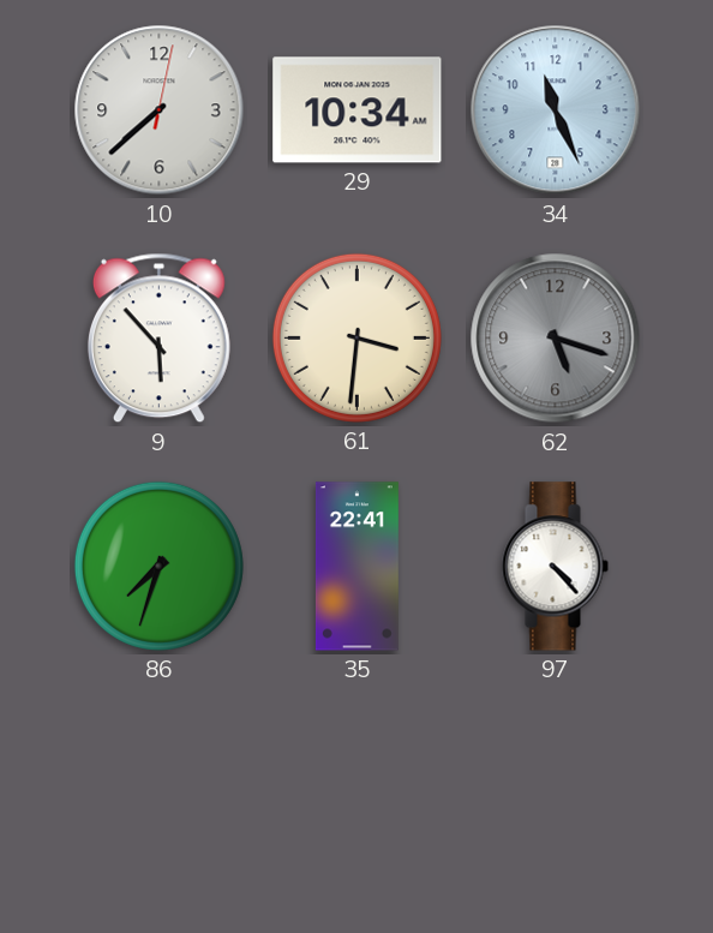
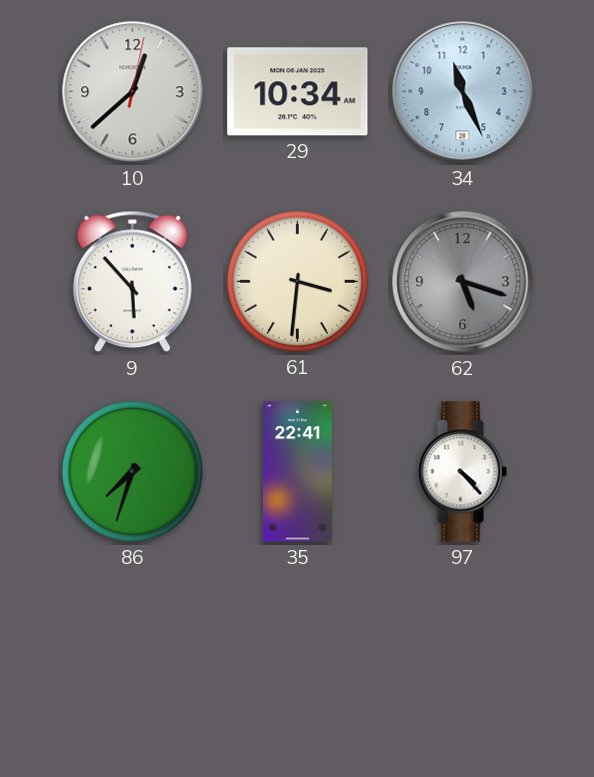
10: 7:38 -> 12:38 (133, 92)
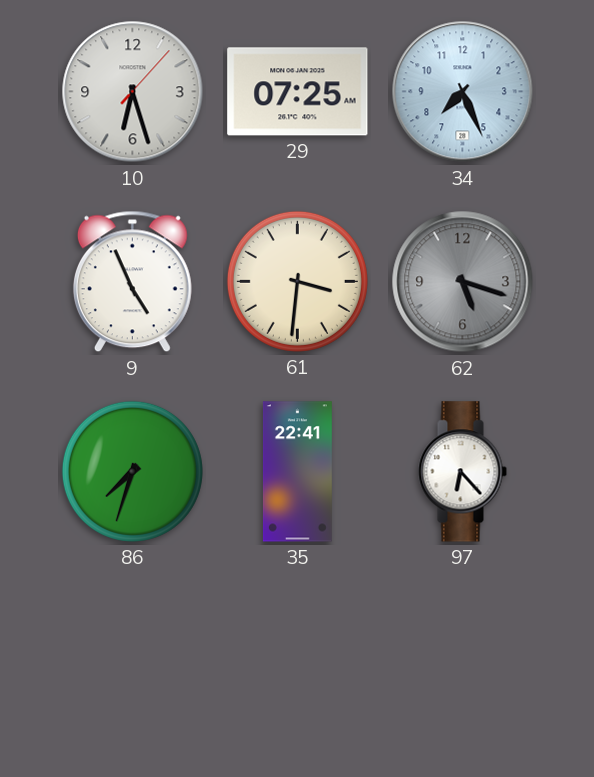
10: 12:38 -> 6:27 (133, 92)
29: 10:34 -> 07:25 (298, 92)
34: 11:26 -> 7:26 (463, 92)
9: 5:53 -> 4:56 (132, 282)
97: 4:23 -> 6:23 (462, 472)
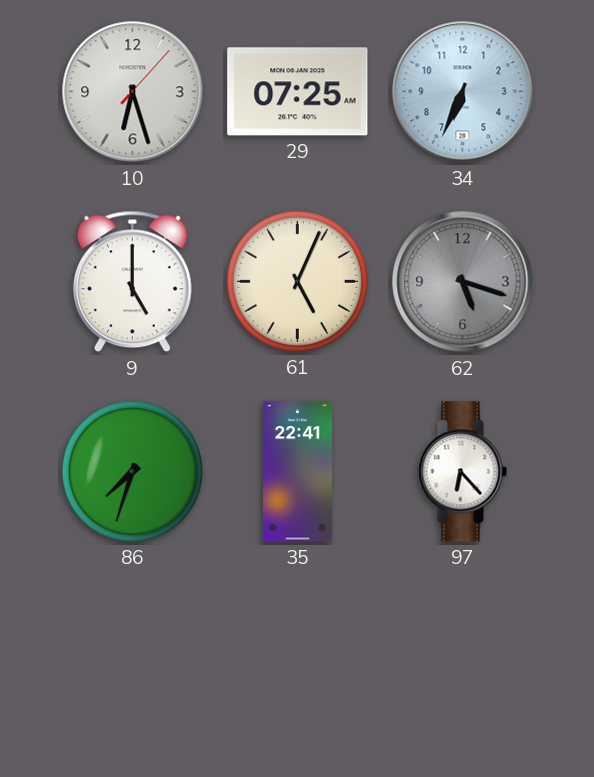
34: 7:26 -> 6:34 (463, 92)
9: 4:56 -> 5:00 (132, 282)
61: 3:31 -> 5:04 (297, 281)
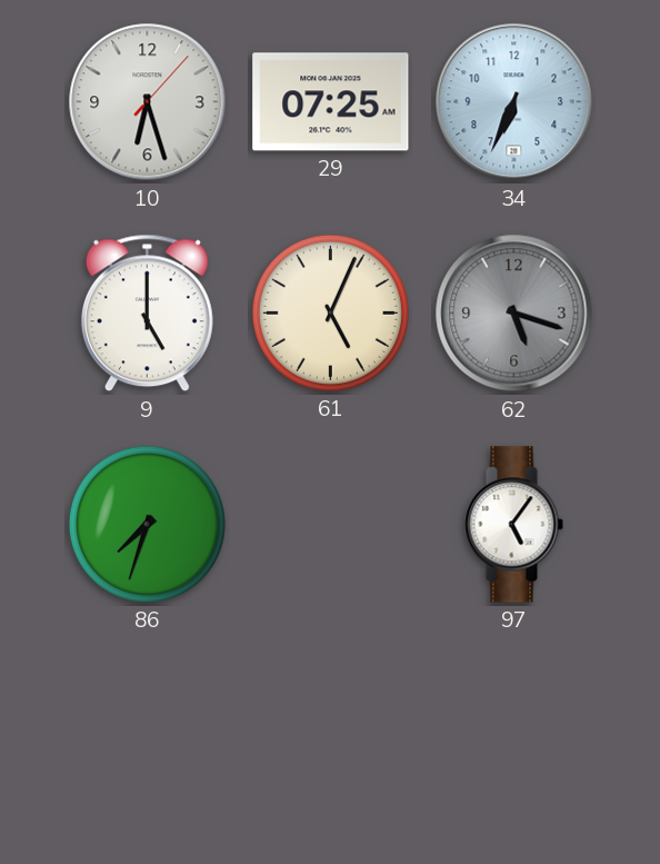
35: 22:41 -> none (297, 472)
97: 6:23 -> 5:06 (513, 525)
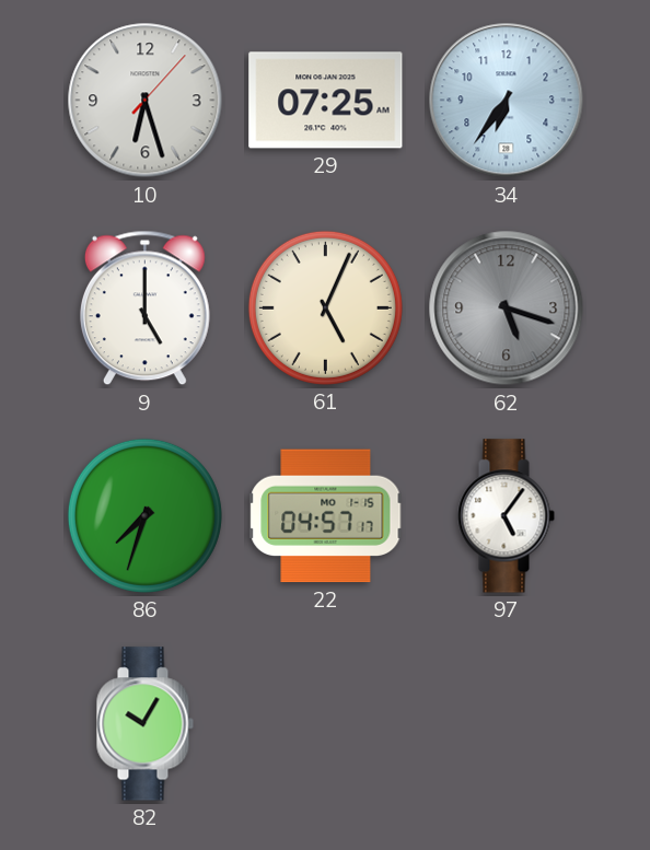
34: 6:34 -> 6:36 (507, 101)
22: none -> 04:57 (326, 516)
82: none -> 10:05 (144, 724)
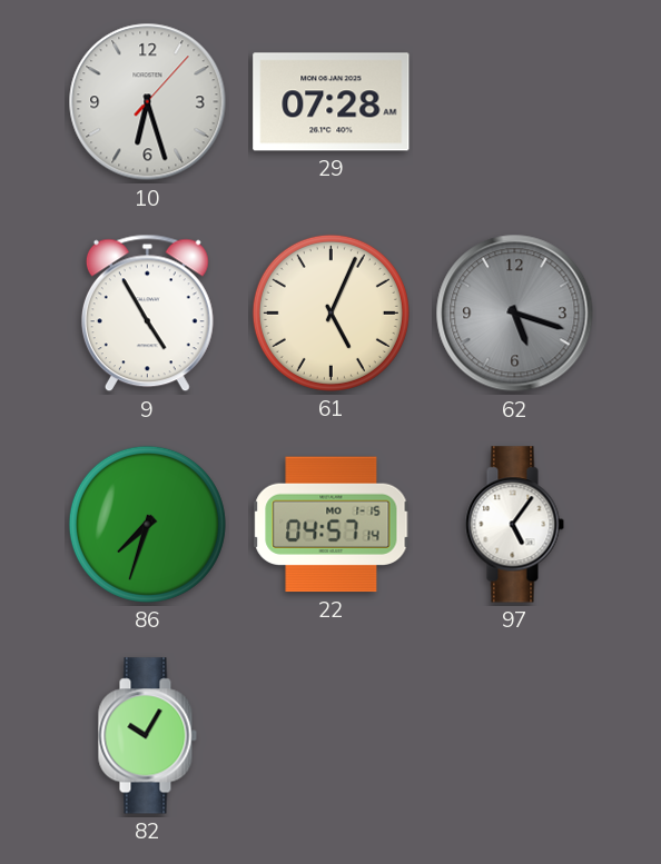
29: 07:25 -> 07:28 (332, 102)
34: 6:36 -> none (507, 101)
9: 5:00 -> 4:55 (147, 314)
22: 04:57:17 -> 04:57:14 (332, 525)
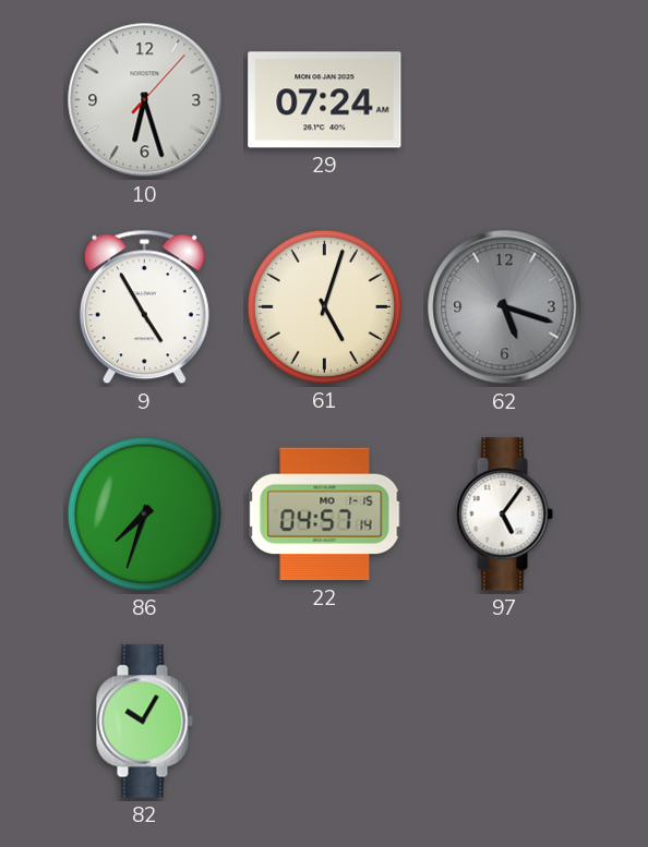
29: 07:28 -> 07:24 (325, 100)
61: 5:04 -> 5:03 (324, 306)
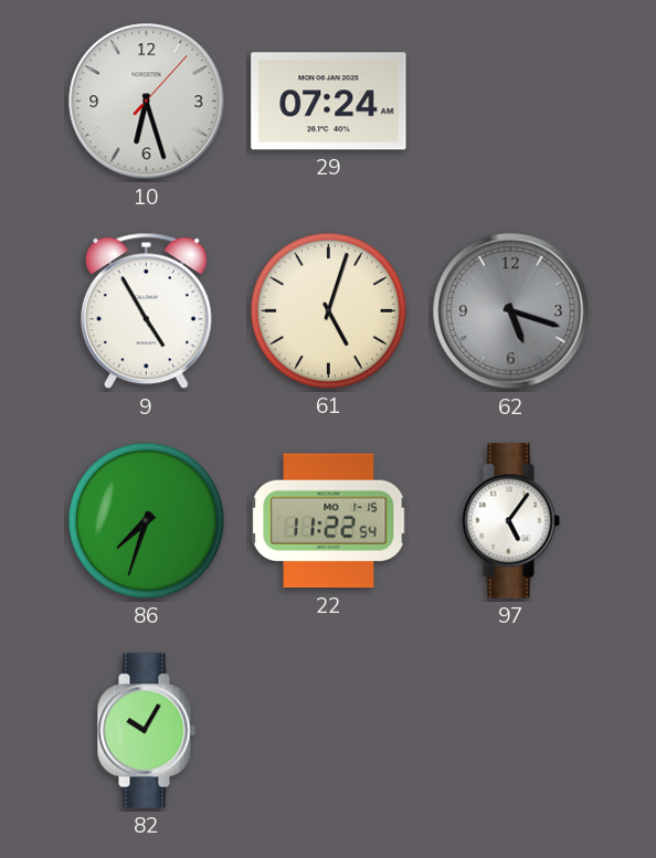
22: 04:57 -> 11:22 (329, 521)
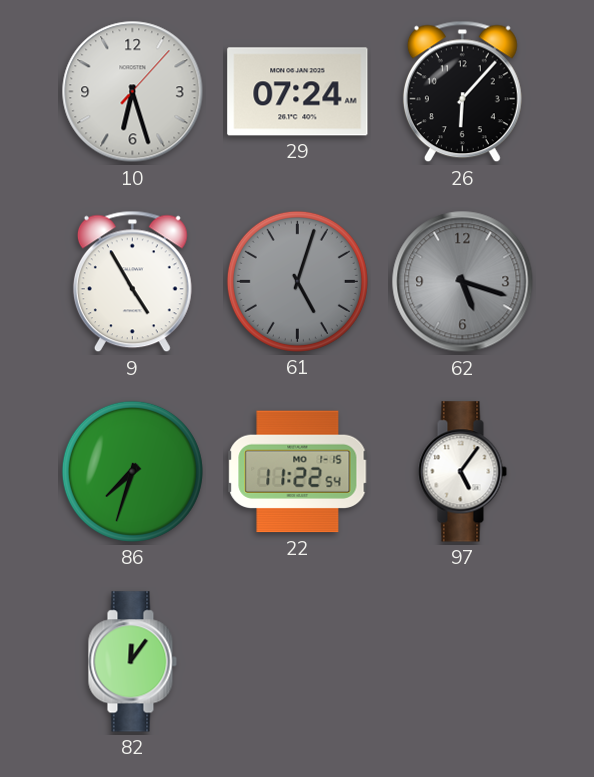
26: none -> 6:07 (462, 92)
61 dial: cream -> grey (297, 281)
82: 10:05 -> 12:06 (132, 662)
